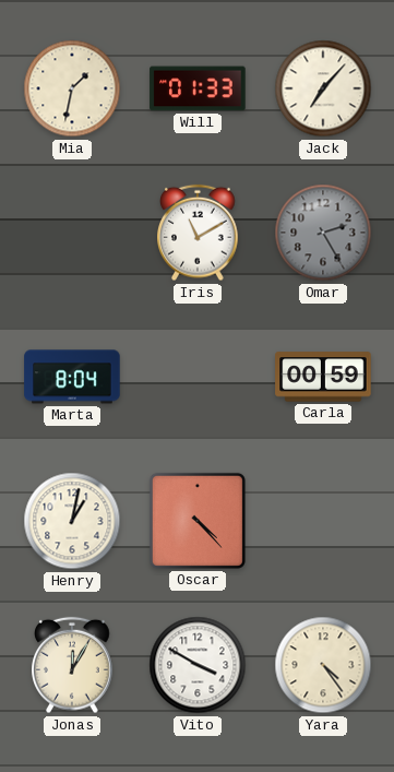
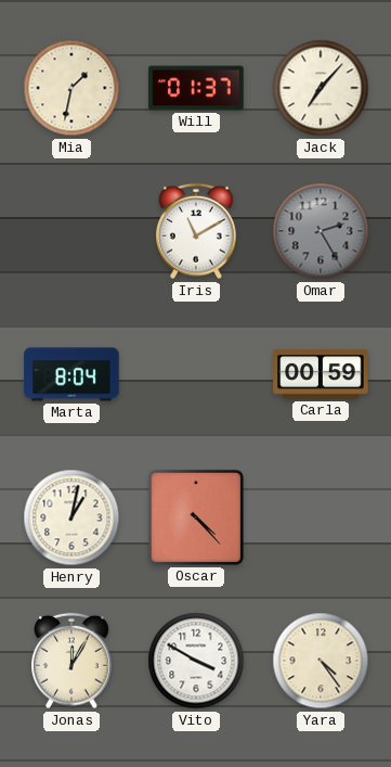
Will: 01:33 -> 01:37 (196, 88)
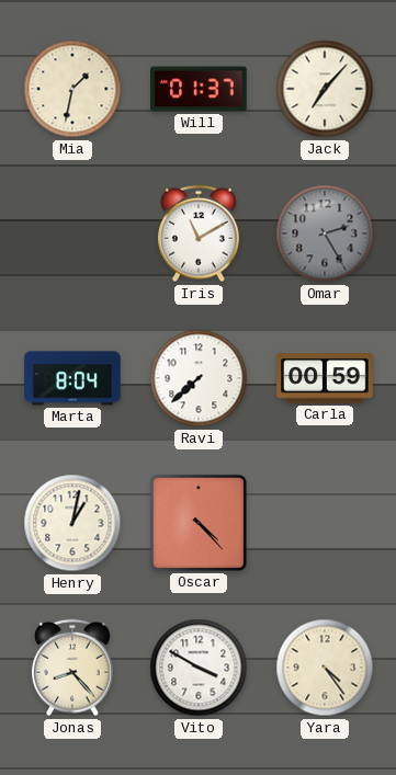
Ravi: none -> 7:38 (199, 378)
Jonas: 12:05 -> 8:23 (73, 668)
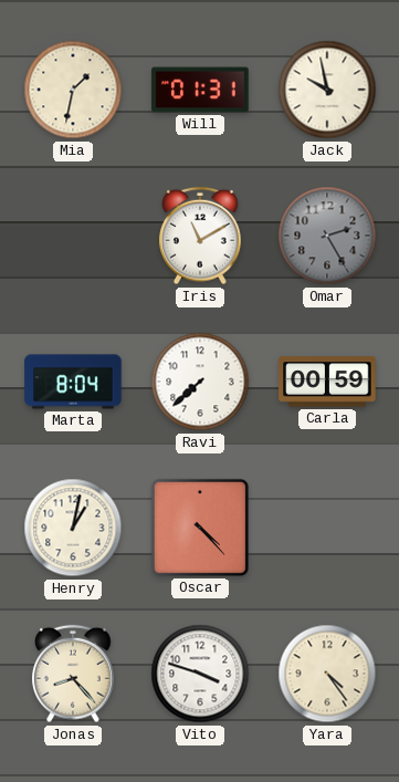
Will: 01:37 -> 01:31 (200, 90)
Jack: 7:07 -> 9:58 (327, 90)
Vito: 3:50 -> 3:48 (200, 674)
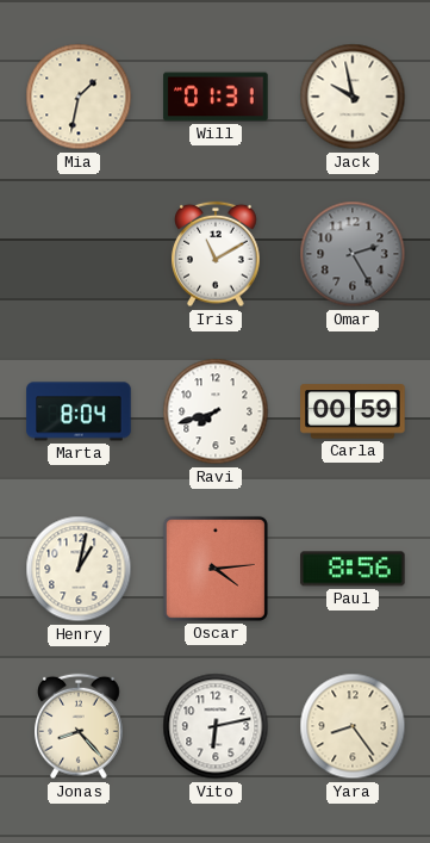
Ravi: 7:38 -> 7:42 (216, 411)
Oscar: 4:23 -> 4:14 (216, 569)
Paul: none -> 8:56 (353, 569)
Vito: 3:48 -> 6:13 (216, 726)
Yara: 4:24 -> 8:24 (353, 726)
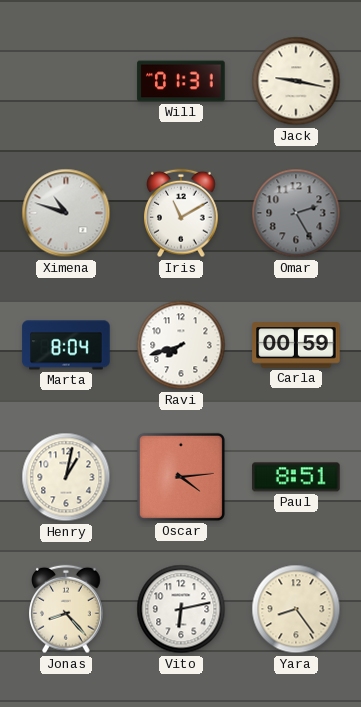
Mia: 1:32 -> none (79, 97)
Jack: 9:58 -> 9:17 (296, 81)
Ximena: none -> 10:48 (66, 213)
Paul: 8:56 -> 8:51 (296, 477)
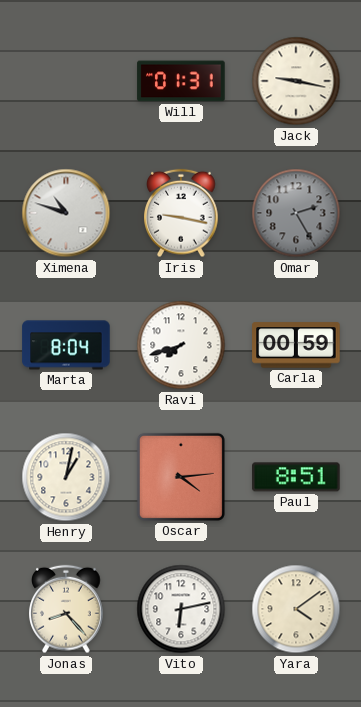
Iris: 11:10 -> 9:17 (182, 213)
Yara: 8:24 -> 4:09 (296, 609)
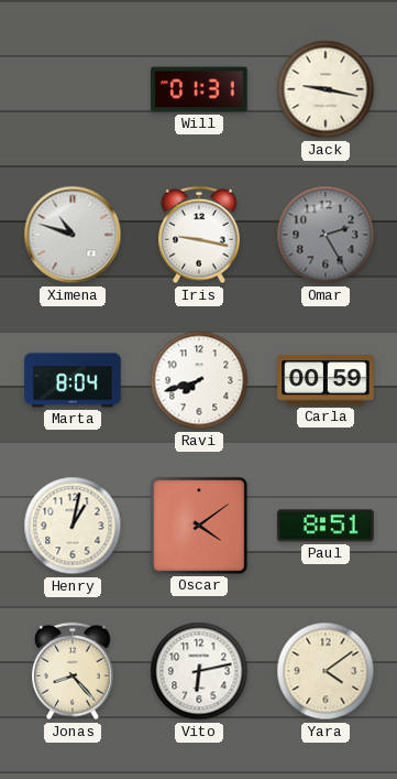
Oscar: 4:14 -> 4:09 (199, 526)
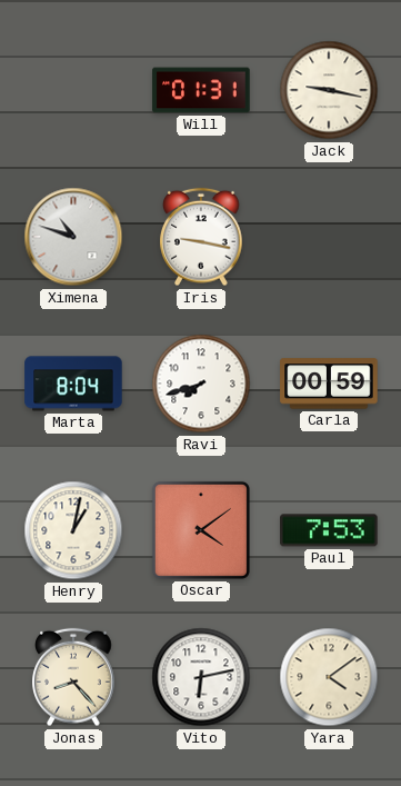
Omar: 2:25 -> none (326, 235)
Paul: 8:51 -> 7:53 (329, 530)
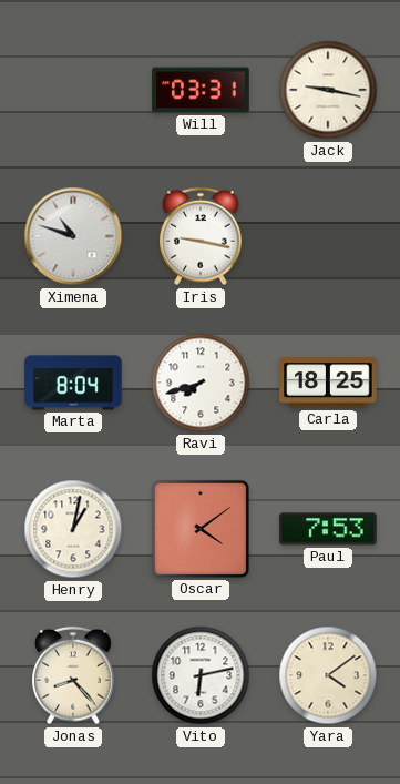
Will: 01:31 -> 03:31 (201, 90)
Carla: 00:59 -> 18:25 (328, 383)
